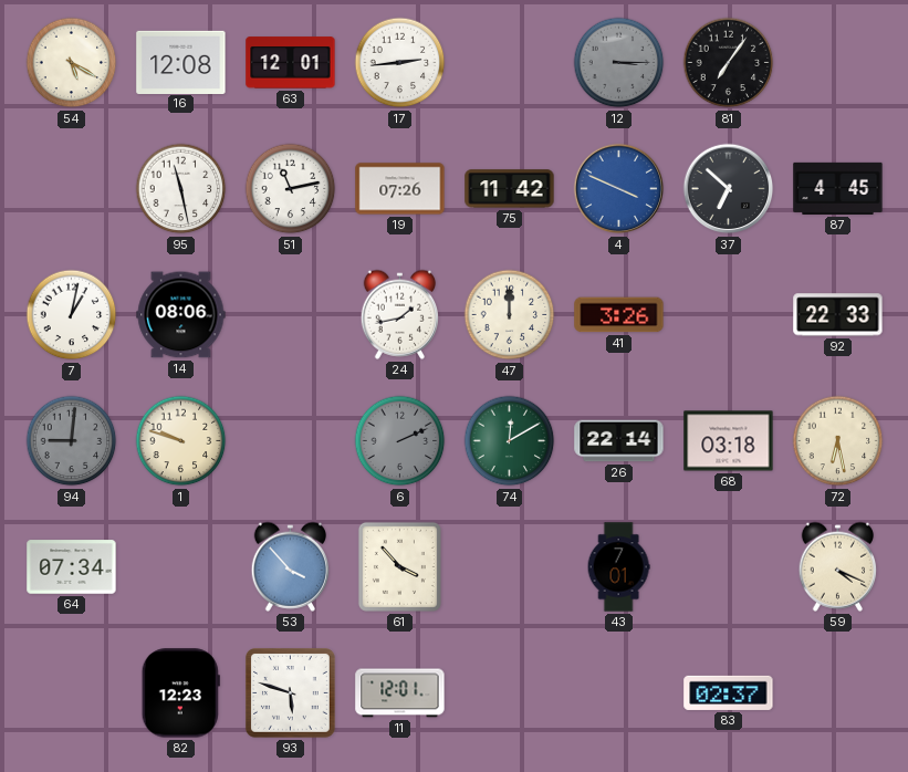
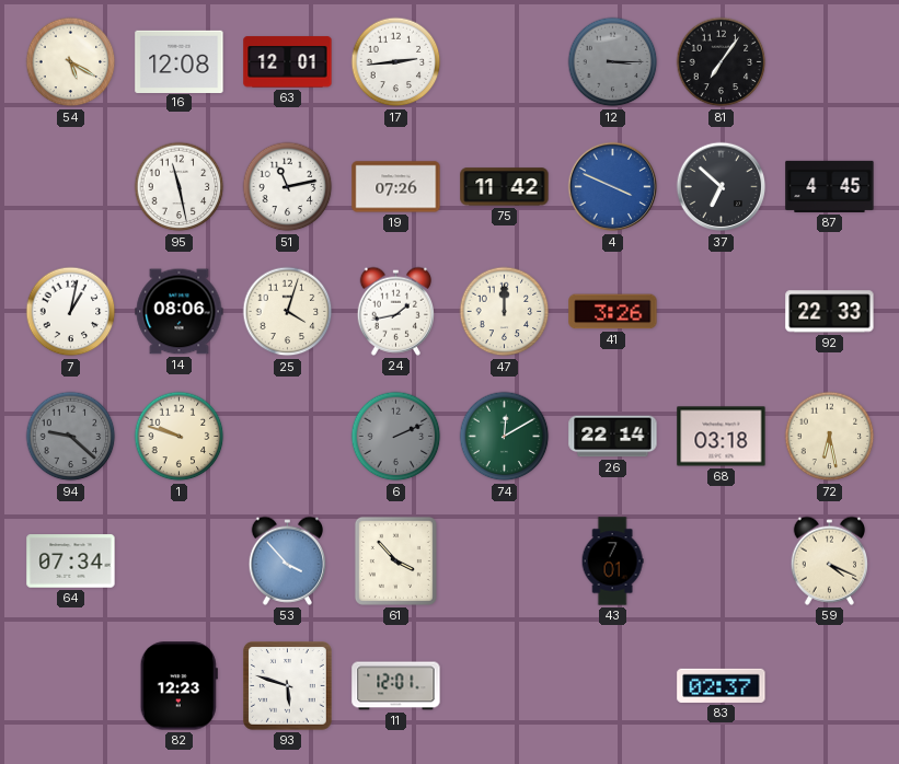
25: none -> 4:03 (288, 312)
94: 9:01 -> 9:22 (71, 437)
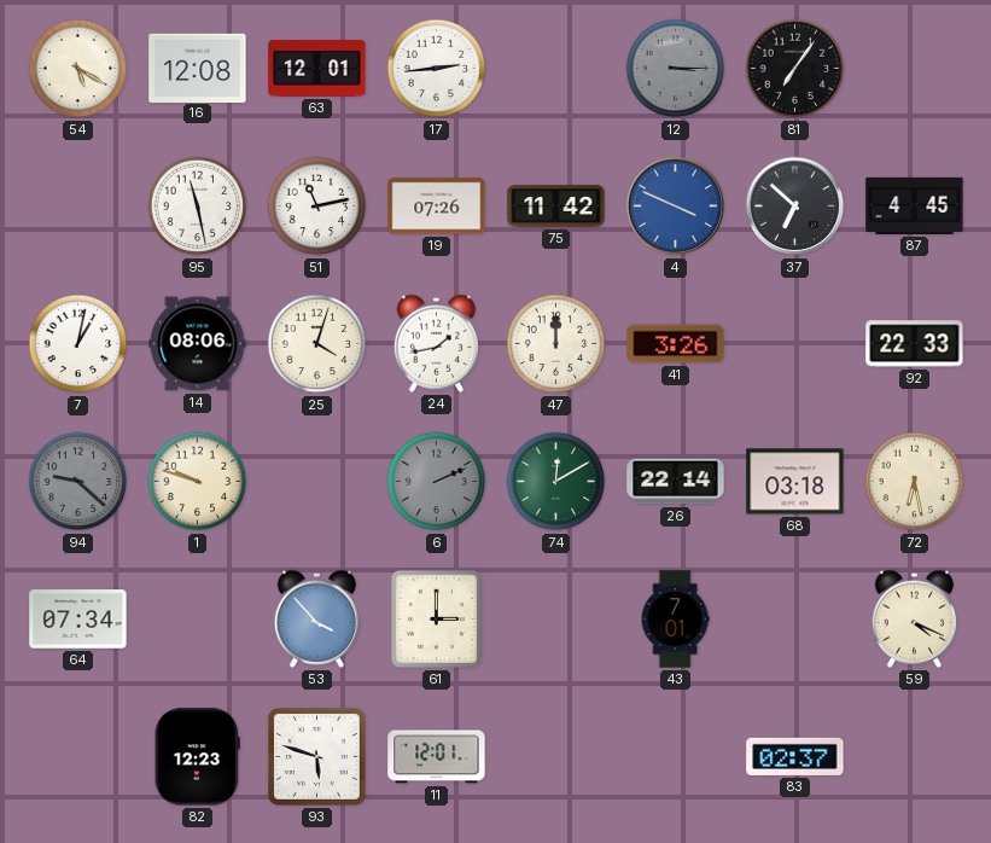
61: 3:53 -> 3:00 (436, 618)
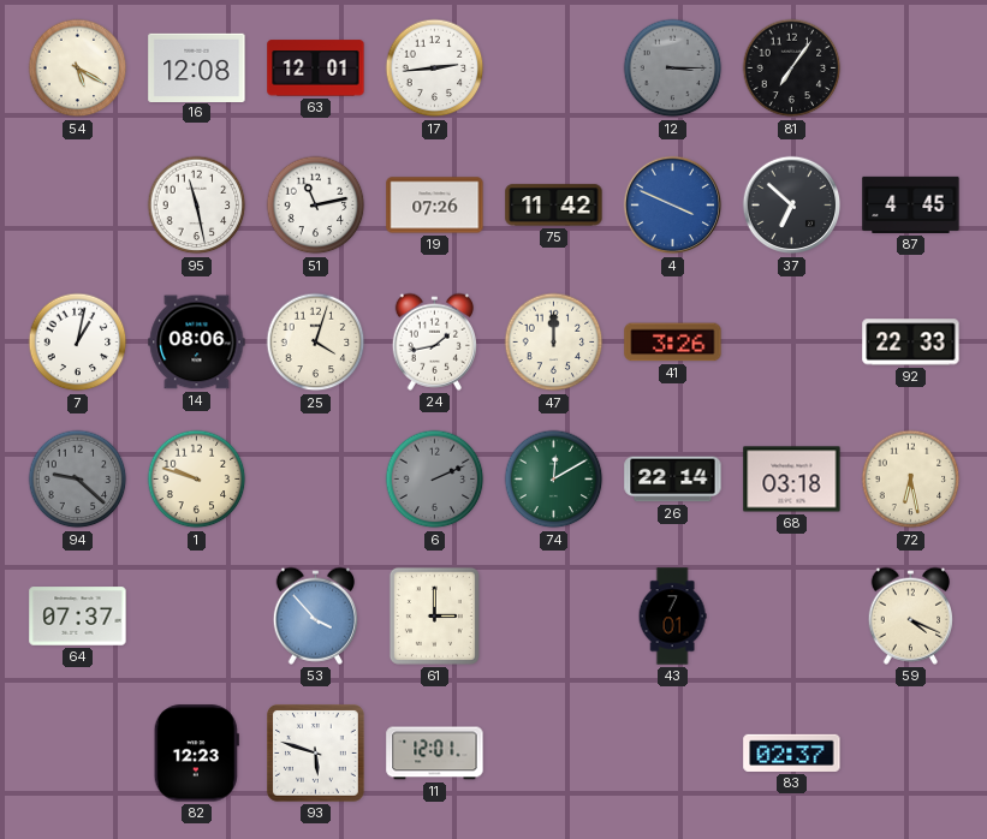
64: 07:34 -> 07:37 (78, 617)
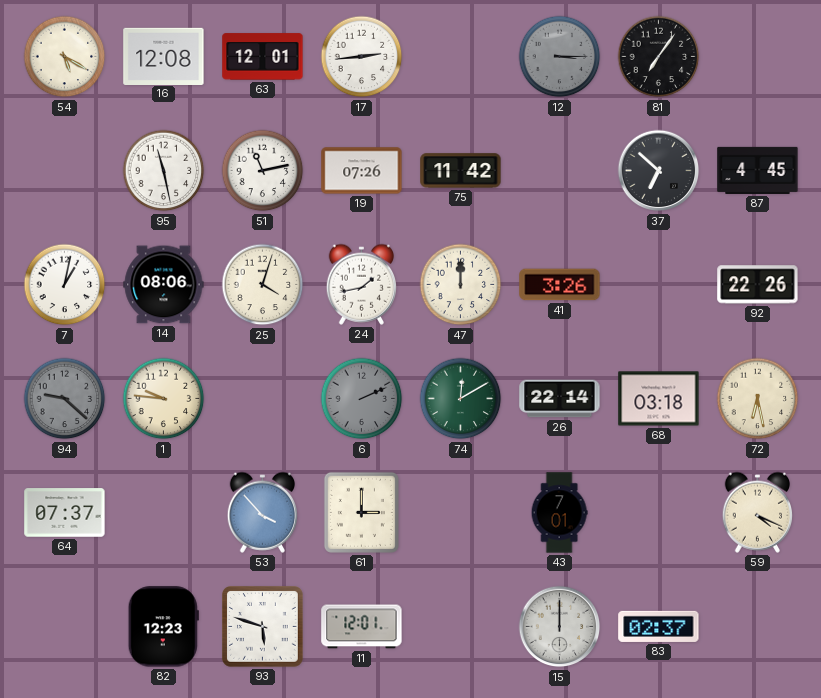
4: 3:49 -> none (673, 206)
92: 22:33 -> 22:26 (758, 285)
1: 9:48 -> 9:46 (164, 399)
15: none -> 12:00 (560, 627)
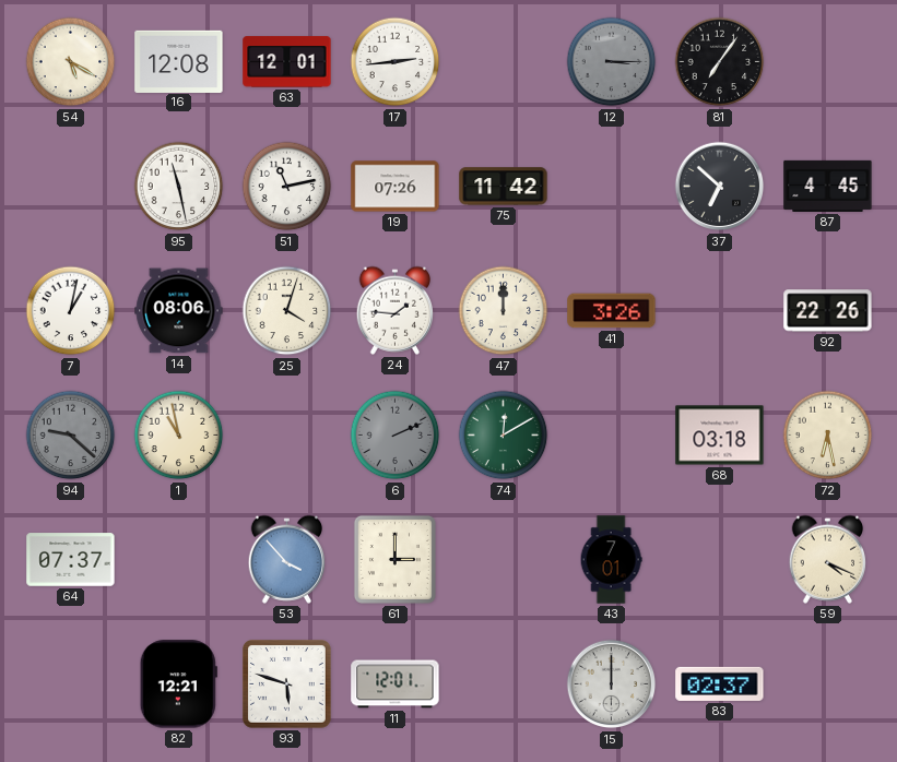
24: 1:43 -> 1:46 (396, 310)
1: 9:46 -> 10:58 (179, 436)
26: 22:14 -> none (560, 399)
82: 12:23 -> 12:21 (178, 684)
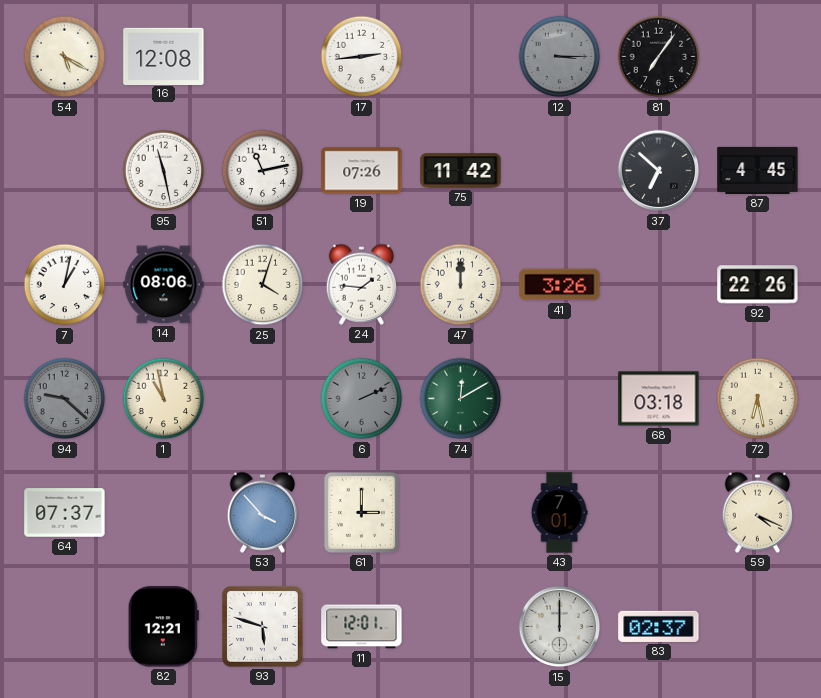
63: 12:01 -> none (287, 62)
